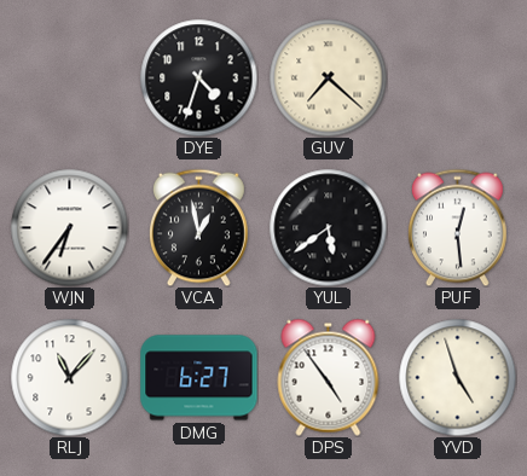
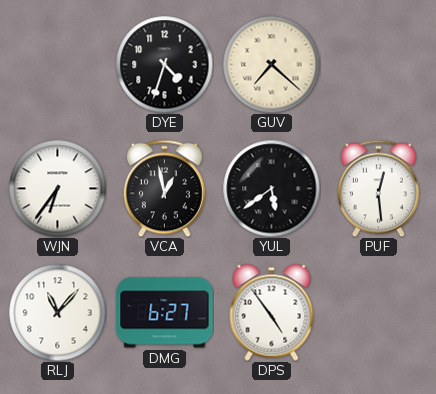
YVD: 4:57 -> none (457, 377)
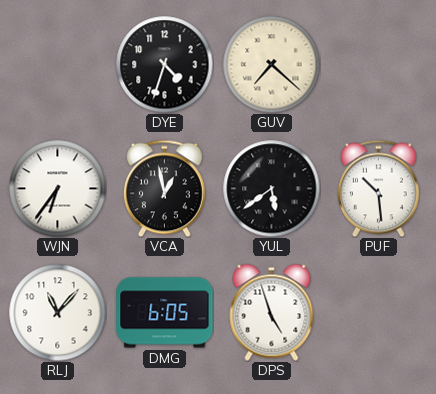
PUF: 12:29 -> 10:29 (378, 188)
DMG: 6:27 -> 6:05 (165, 313)
DPS: 4:54 -> 4:57 (272, 312)
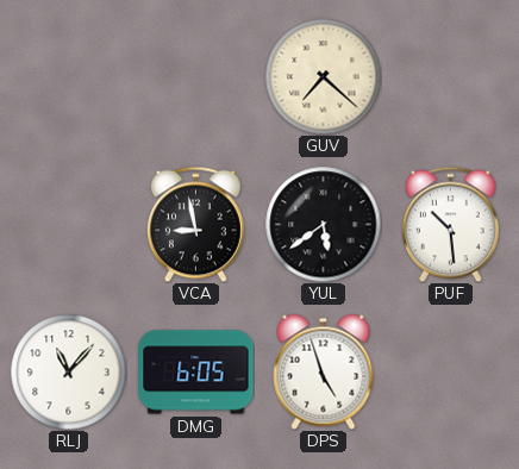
DYE: 4:33 -> none (164, 64)
WJN: 6:36 -> none (57, 188)
VCA: 12:58 -> 8:58 (195, 224)
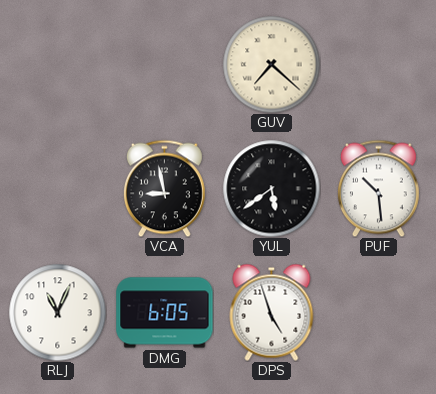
RLJ: 11:07 -> 11:04 (57, 312)
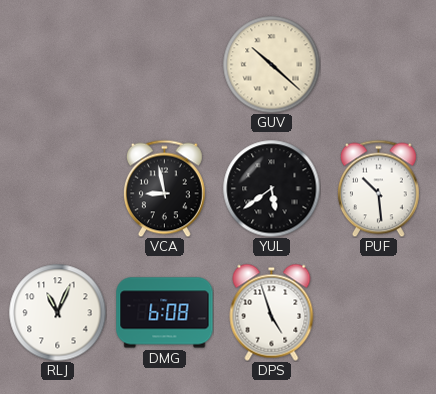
GUV: 7:22 -> 10:22 (271, 64)
DMG: 6:05 -> 6:08 (165, 313)
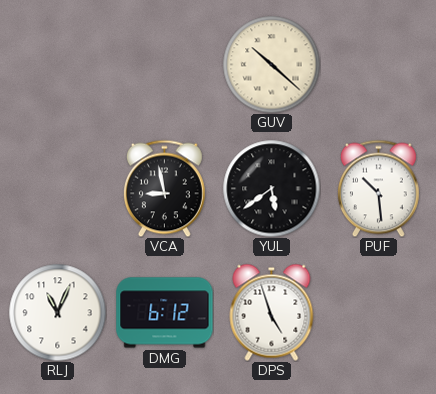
DMG: 6:08 -> 6:12 (165, 313)
